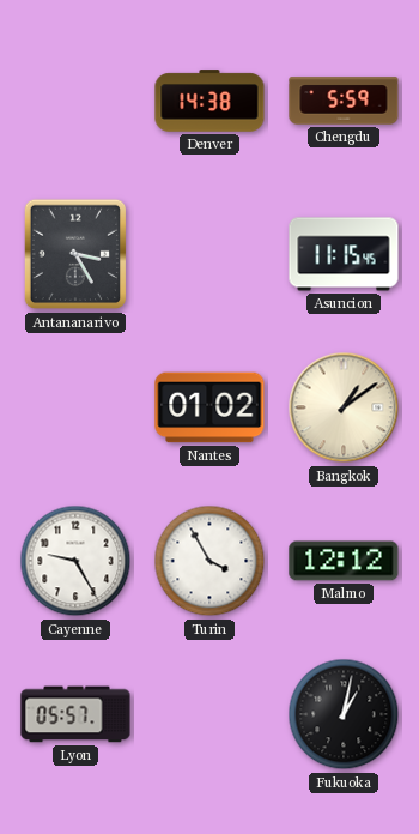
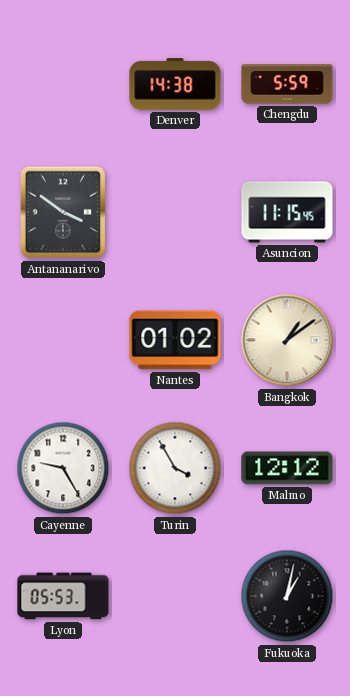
Antananarivo: 3:25 -> 3:51 (63, 212)
Lyon: 05:57 -> 05:53 (63, 596)
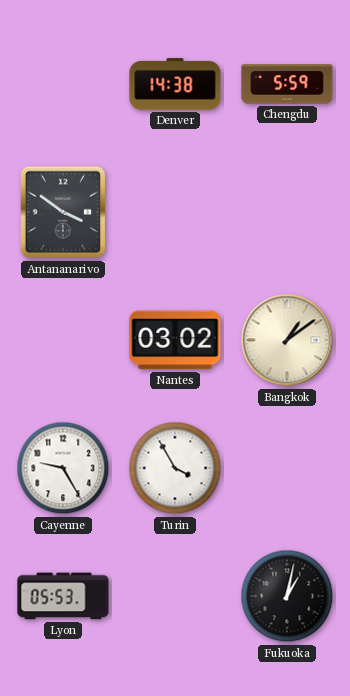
Asuncion: 11:15 -> none (287, 212)
Nantes: 01:02 -> 03:02 (175, 340)
Malmo: 12:12 -> none (287, 468)
